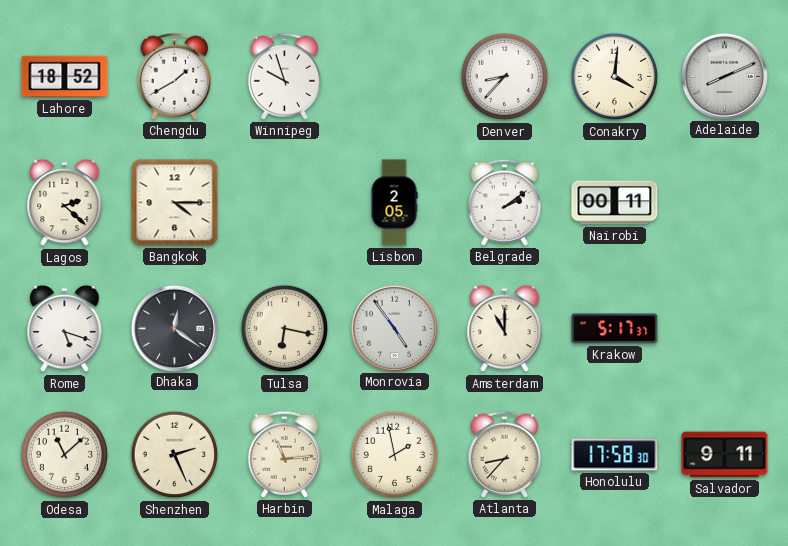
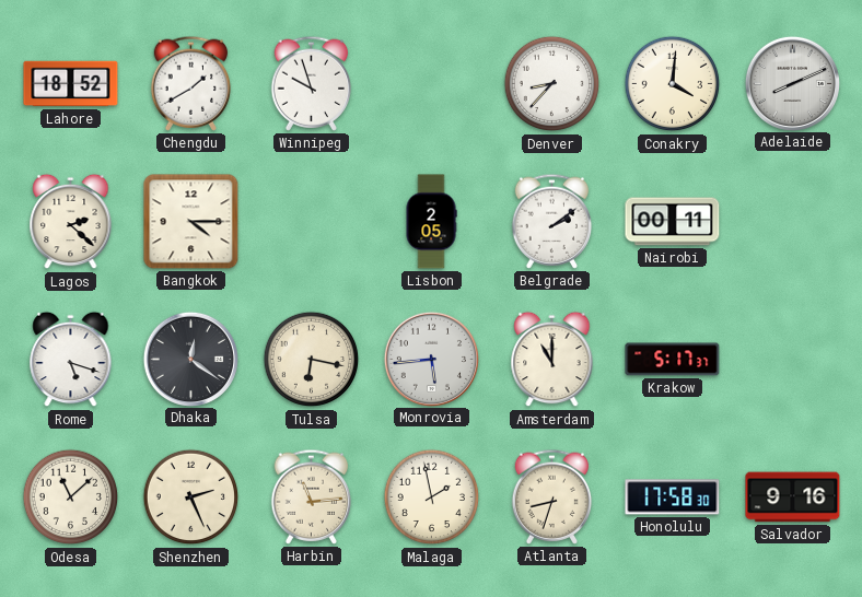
Monrovia: 4:54 -> 5:44 (431, 359)
Atlanta: 8:37 -> 8:33 (552, 496)
Salvador: 9:11 -> 9:16 (793, 497)
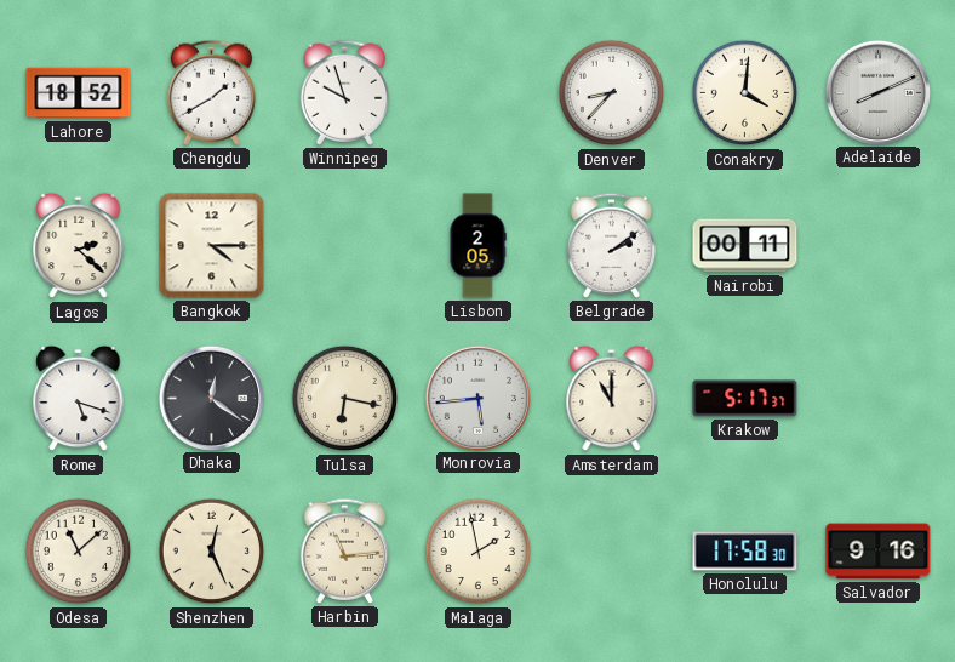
Shenzhen: 2:26 -> 12:26 (212, 552)
Atlanta: 8:33 -> none (552, 496)
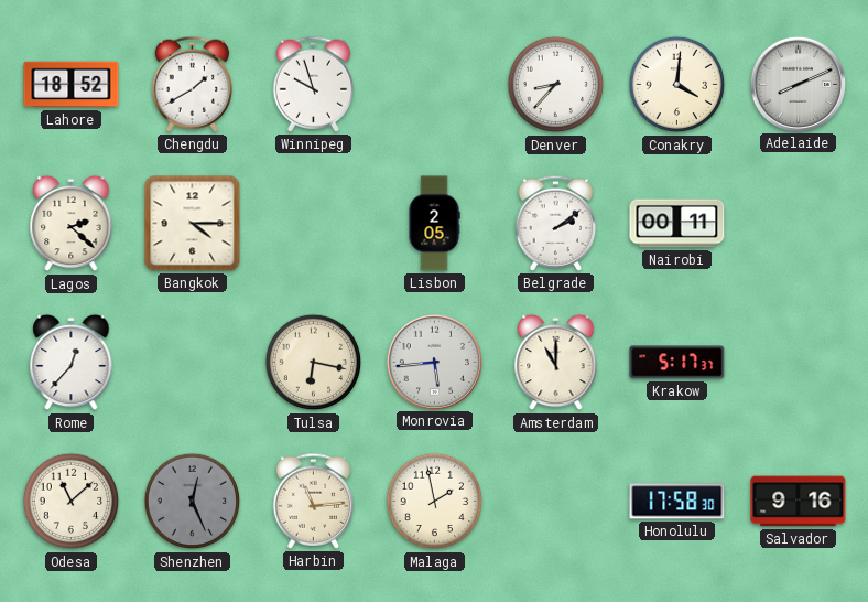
Rome: 5:18 -> 12:37 (72, 363)
Dhaka: 12:21 -> none (211, 398)
Shenzhen dial: cream -> grey (193, 502)
